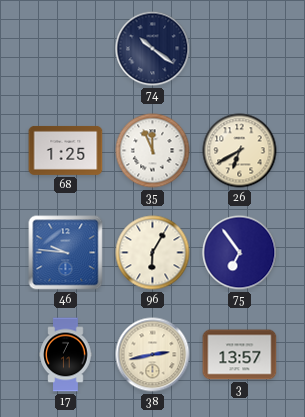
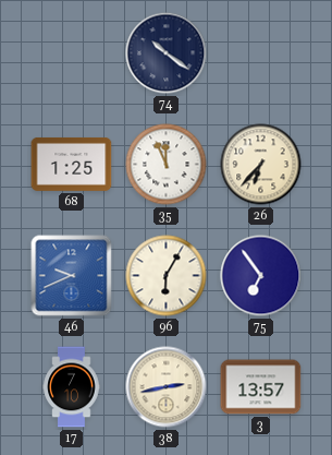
26: 6:40 -> 6:37 (261, 165)
46: 9:46 -> 9:41 (72, 276)
17: 7:11 -> 7:10 (72, 387)
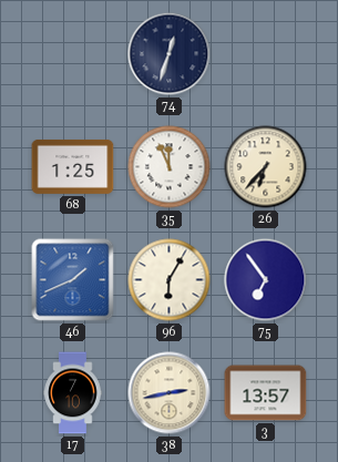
74: 10:21 -> 12:33 (170, 54)
46: 9:41 -> 1:41 (73, 280)
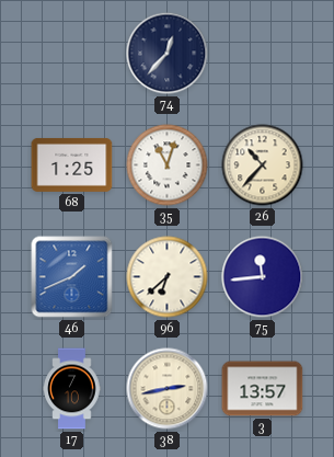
74: 12:33 -> 12:37 (168, 54)
35: 11:56 -> 11:03 (168, 165)
26: 6:37 -> 10:37 (263, 165)
96: 6:05 -> 6:38 (168, 277)
75: 6:54 -> 11:44 (263, 277)
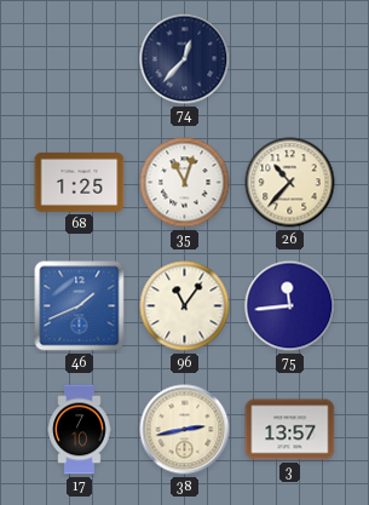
96: 6:38 -> 11:06 (185, 306)
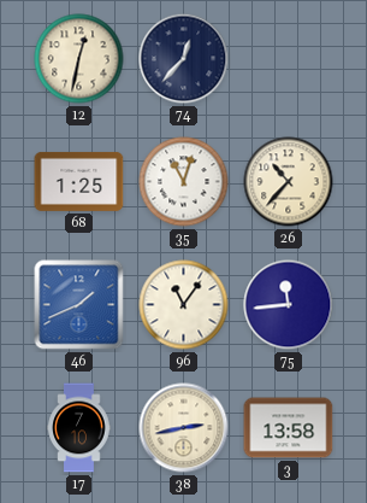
12: none -> 12:32 (79, 59)
3: 13:57 -> 13:58 (289, 428)
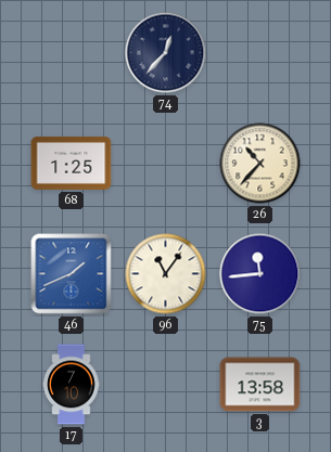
12: 12:32 -> none (79, 59)
35: 11:03 -> none (184, 182)
38: 2:43 -> none (184, 428)
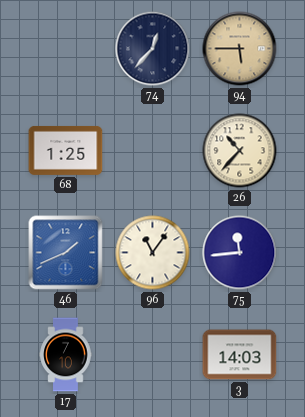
94: none -> 5:45 (240, 49)
3: 13:58 -> 14:03 (240, 355)
